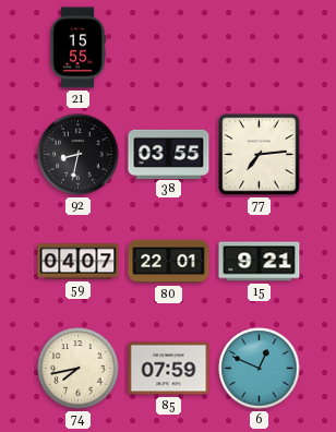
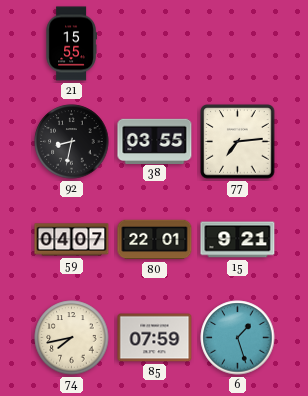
6: 12:49 -> 1:27 (238, 338)
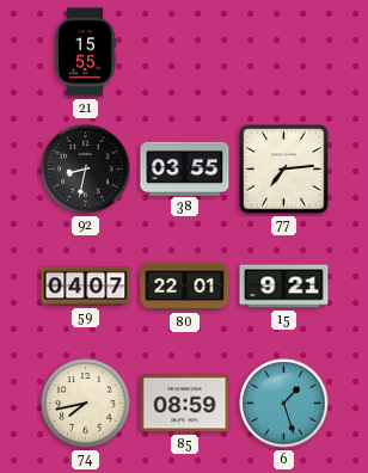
85: 07:59 -> 08:59 (185, 404)
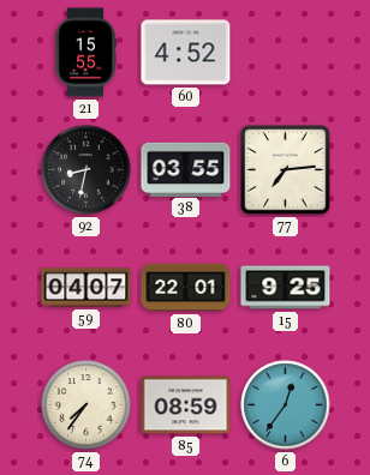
60: none -> 4:52 (186, 53)
15: 9:21 -> 9:25 (286, 288)
74: 7:43 -> 7:36 (86, 405)
6: 1:27 -> 12:36 (286, 405)
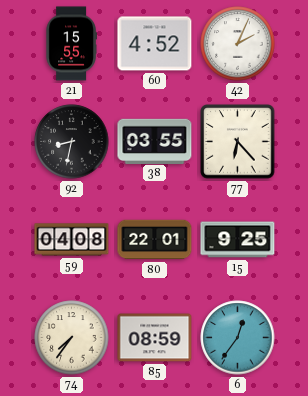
42: none -> 2:04 (238, 44)
77: 7:14 -> 6:23 (238, 142)
59: 04:07 -> 04:08 (72, 240)
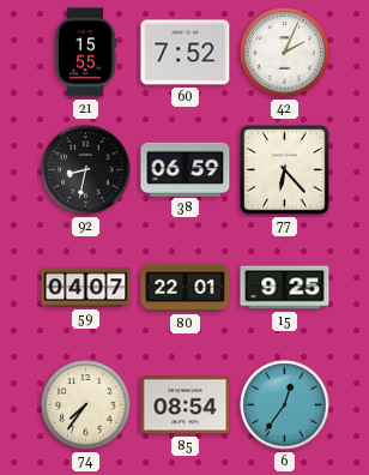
60: 4:52 -> 7:52 (186, 53)
38: 03:55 -> 06:59 (186, 169)
59: 04:08 -> 04:07 (86, 288)
85: 08:59 -> 08:54 (186, 405)
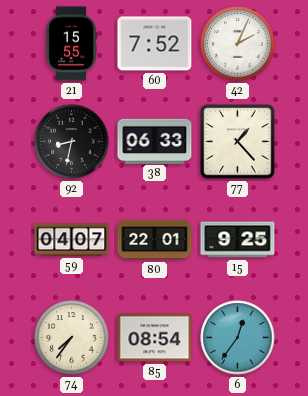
38: 06:59 -> 06:33 (155, 141)
77: 6:23 -> 1:23 (238, 142)
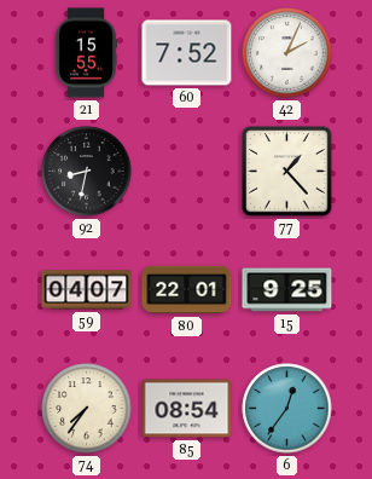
38: 06:33 -> none (155, 141)
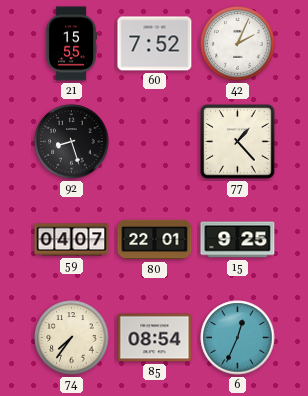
92: 8:32 -> 8:27 (72, 142)
6: 12:36 -> 12:34 (238, 338)
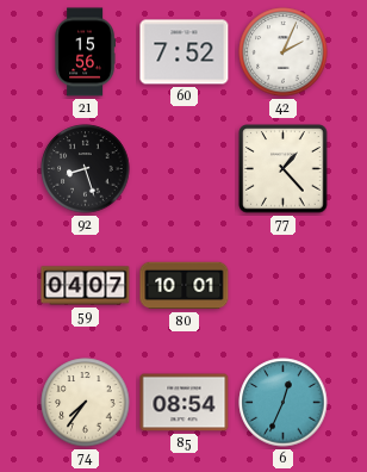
21: 15:55 -> 15:56 (85, 52)
80: 22:01 -> 10:01 (185, 286)
15: 9:25 -> none (238, 240)
